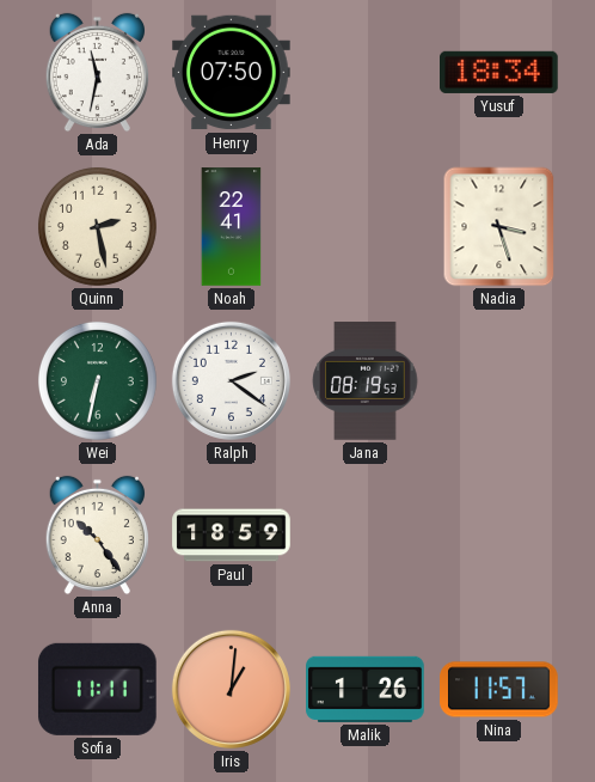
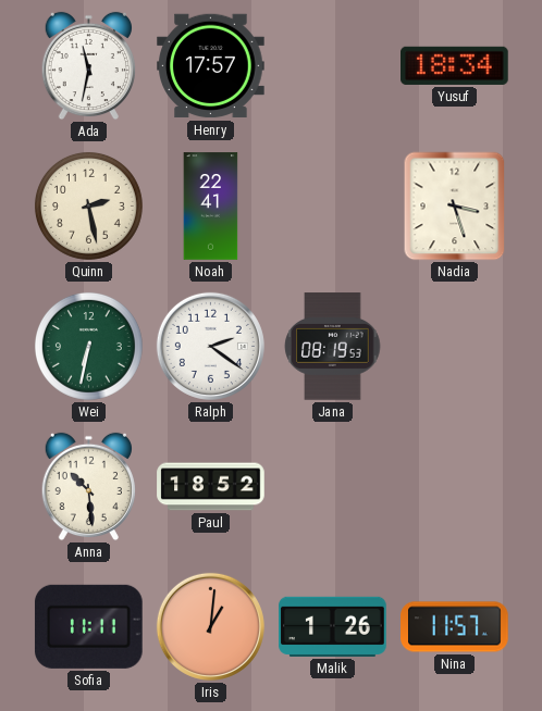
Henry: 07:50 -> 17:57 (211, 66)
Anna: 10:24 -> 10:29 (88, 487)
Paul: 18:59 -> 18:52 (211, 487)
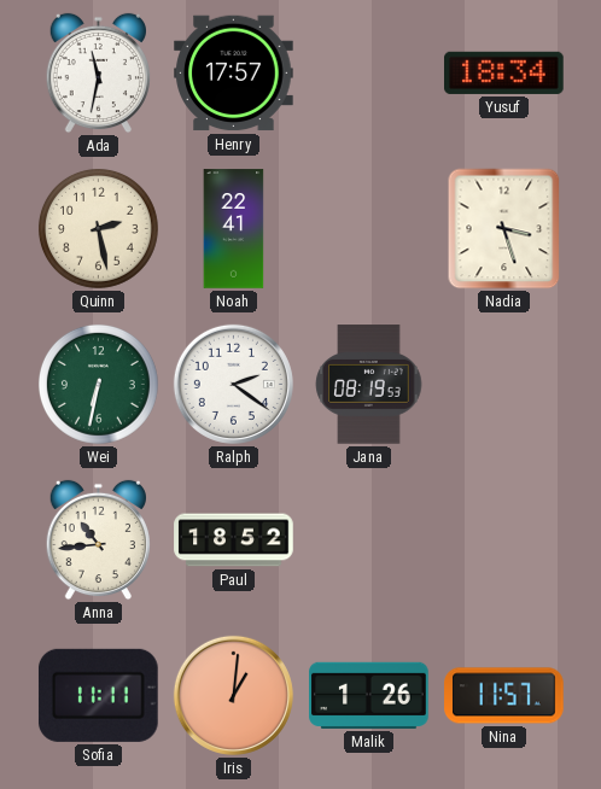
Anna: 10:29 -> 10:44 (98, 540)
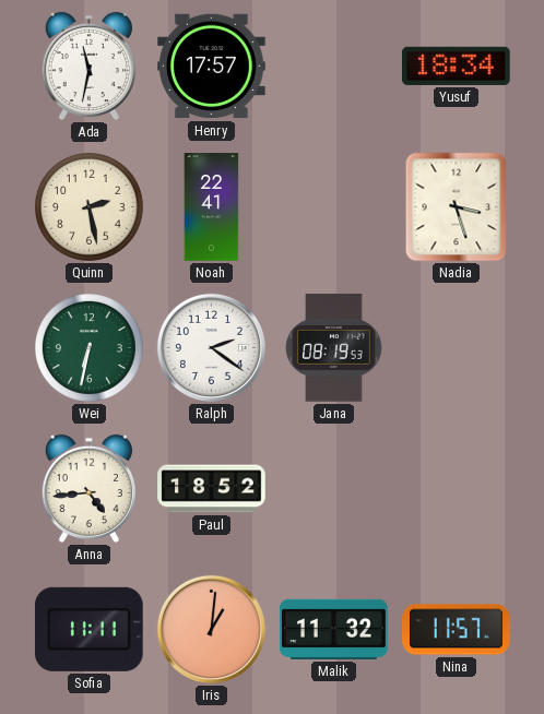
Anna: 10:44 -> 4:44 (88, 489)
Malik: 1:26 -> 11:32 (334, 629)
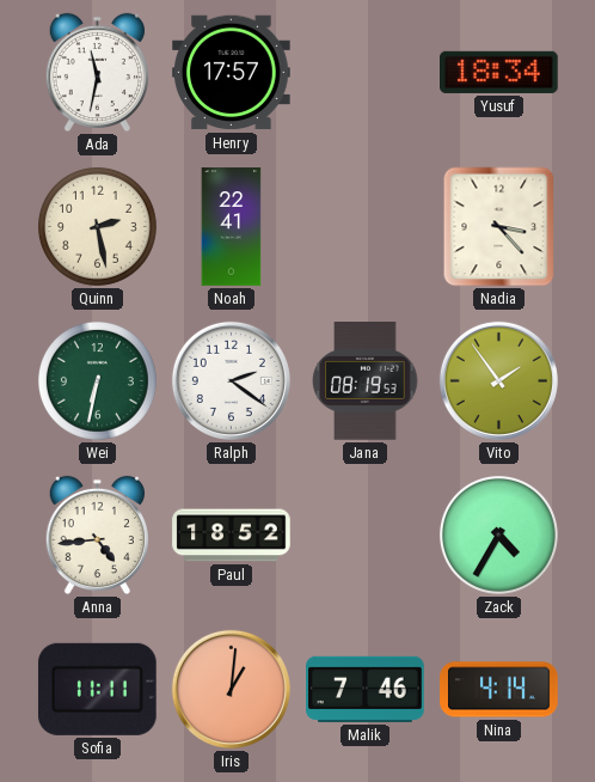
Nadia: 3:27 -> 3:23 (499, 227)
Vito: none -> 1:54 (498, 380)
Zack: none -> 4:35 (498, 534)
Malik: 11:32 -> 7:46 (366, 689)
Nina: 11:57 -> 4:14 (499, 690)
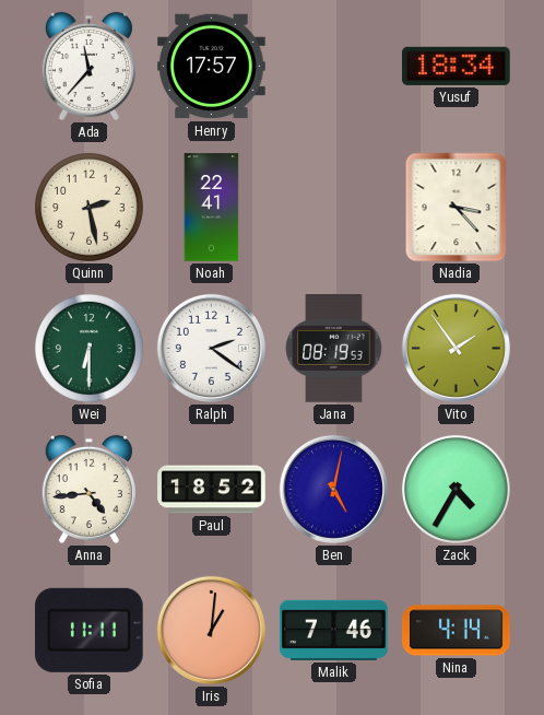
Ada: 11:32 -> 11:37 (88, 67)
Wei: 6:32 -> 6:30 (88, 348)
Ben: none -> 5:02 (333, 489)
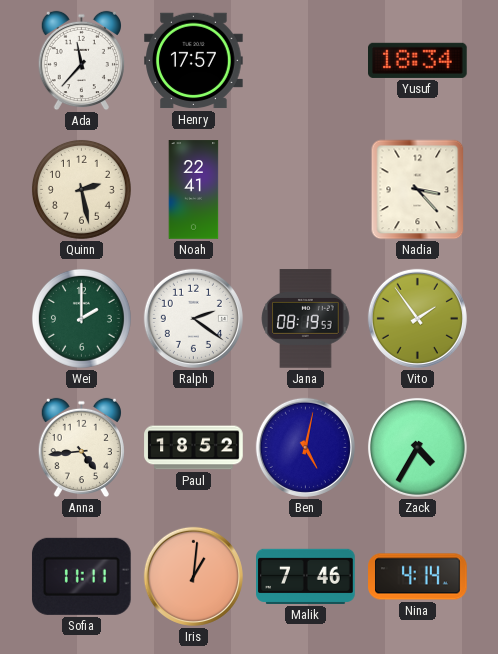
Wei: 6:30 -> 2:00 (81, 318)
